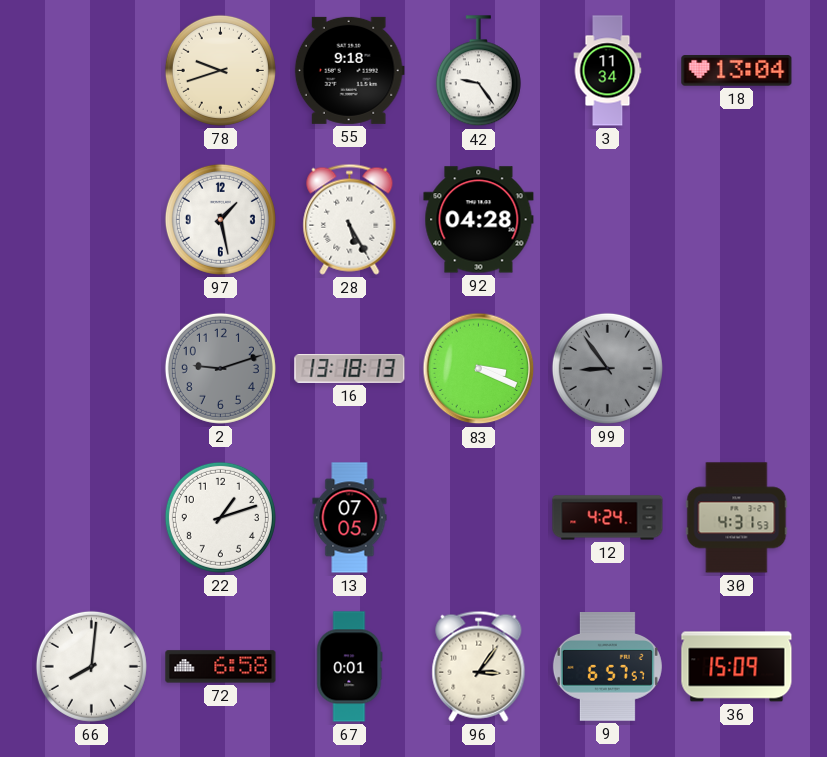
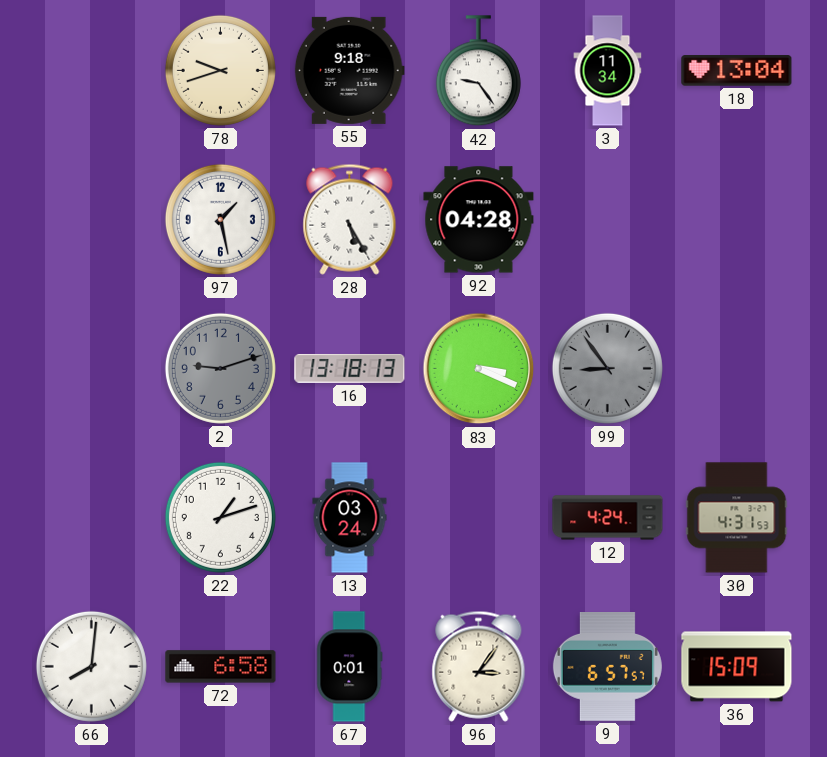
13: 07:05 -> 03:24 (350, 518)
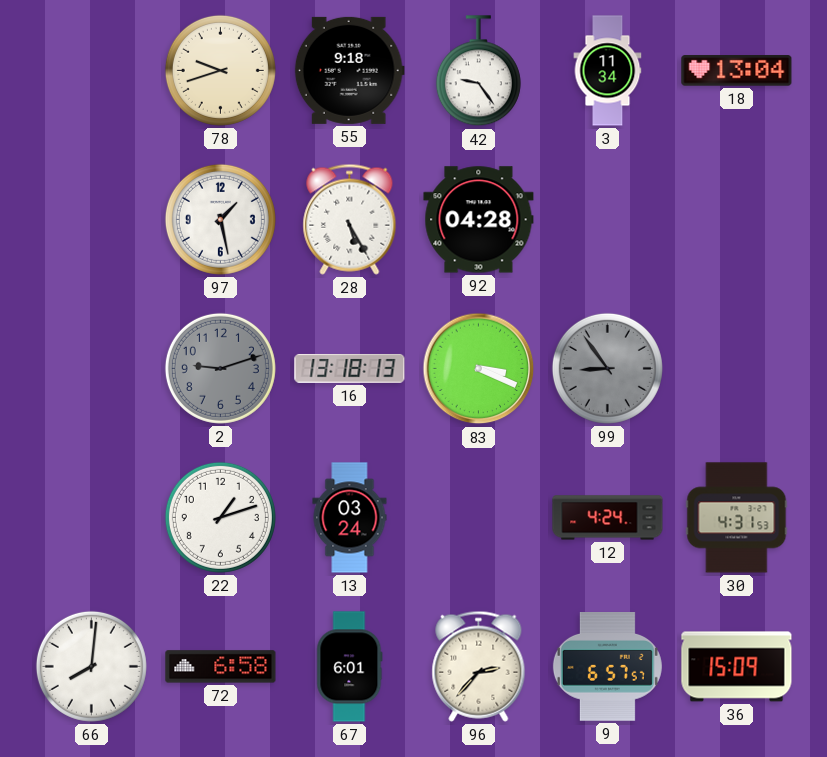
67: 0:01 -> 6:01 (350, 667)
96: 3:06 -> 2:37 (479, 666)
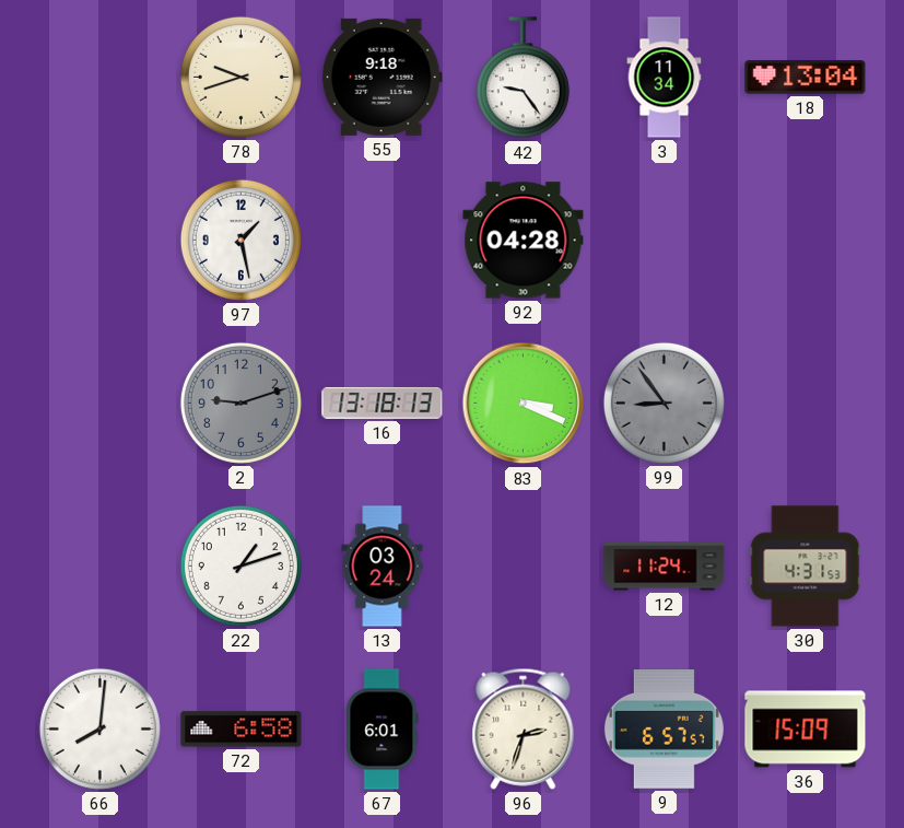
28: 5:25 -> none (350, 219)
12: 4:24 -> 11:24 (665, 567)
96: 2:37 -> 2:33 (524, 728)
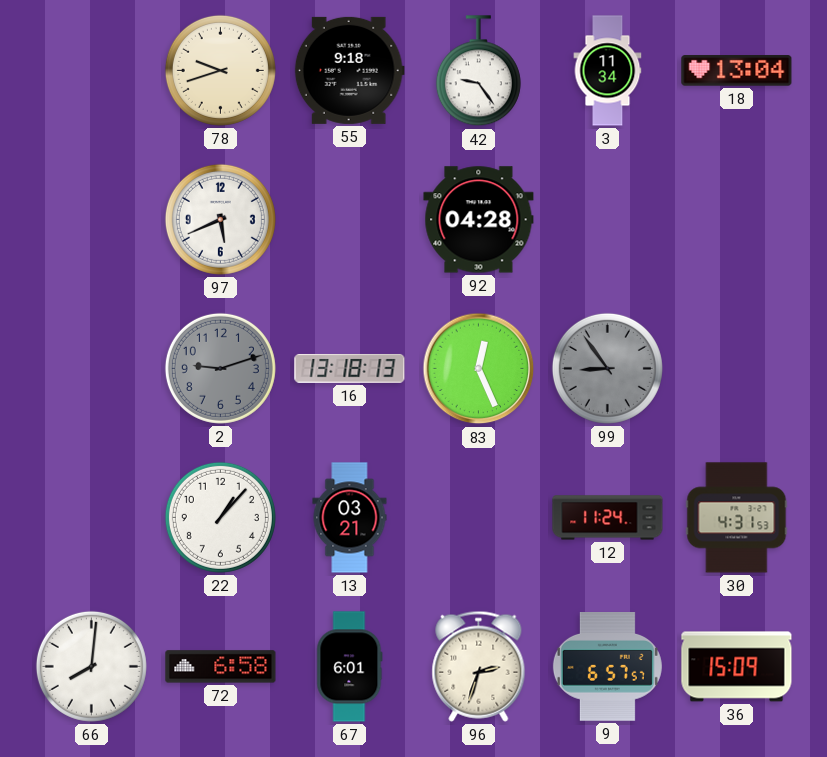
97: 1:28 -> 5:41 (220, 219)
83: 3:19 -> 12:26 (479, 369)
22: 1:12 -> 1:07 (220, 517)
13: 03:24 -> 03:21 (350, 518)
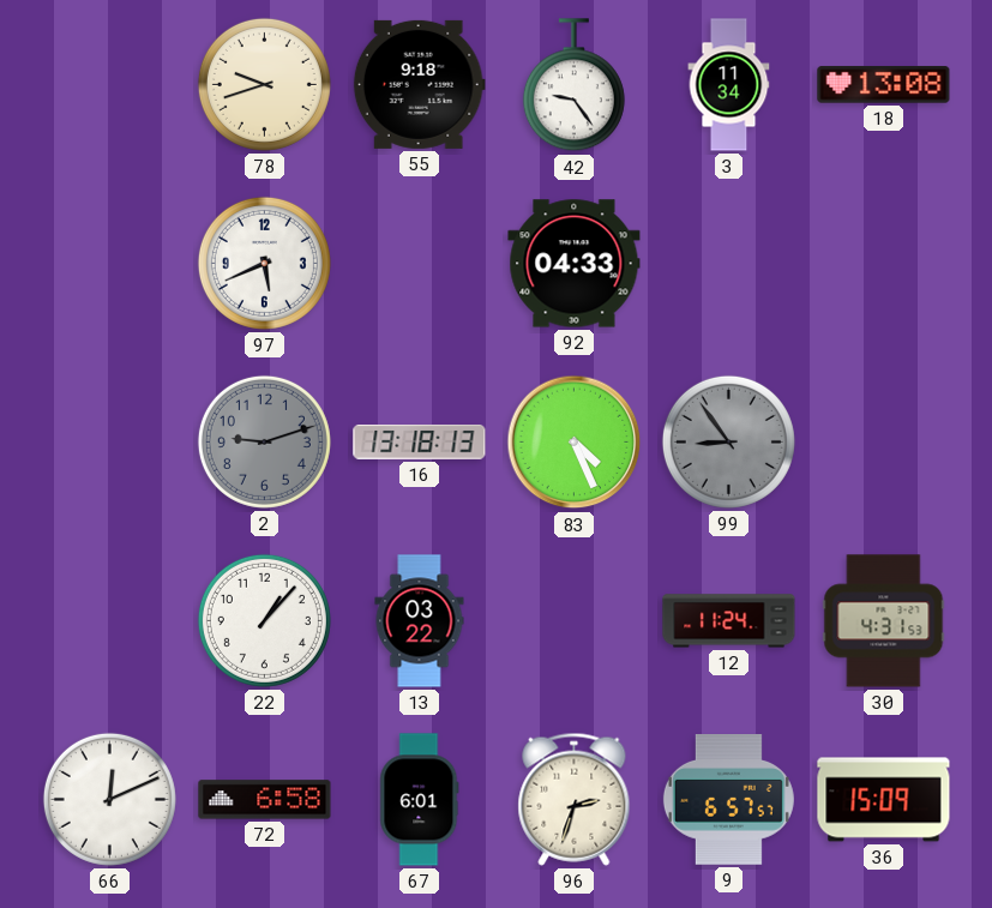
18: 13:04 -> 13:08 (884, 85)
92: 04:28 -> 04:33 (575, 264)
83: 12:26 -> 4:26 (575, 443)
13: 03:21 -> 03:22 (420, 621)
66: 8:01 -> 12:11 (109, 799)
